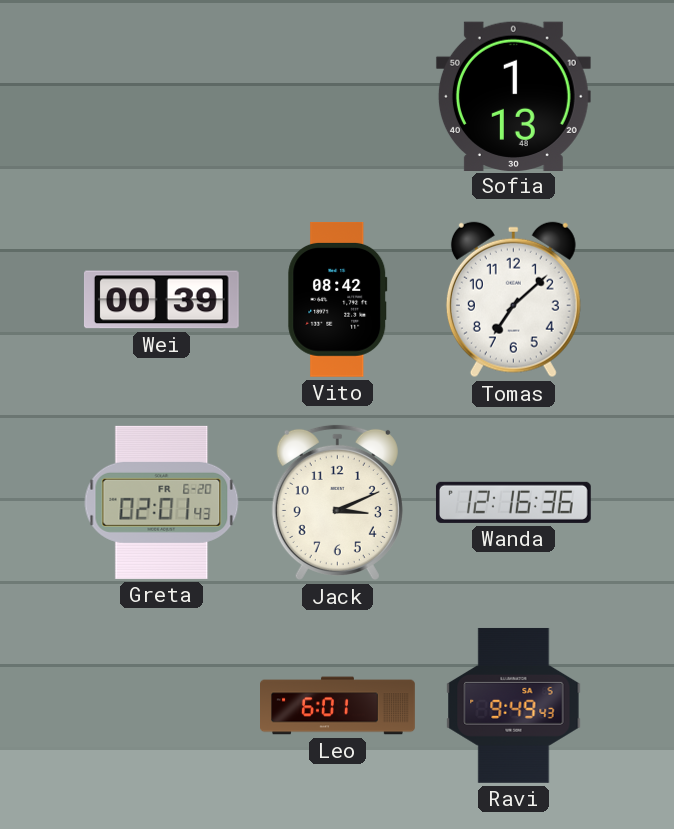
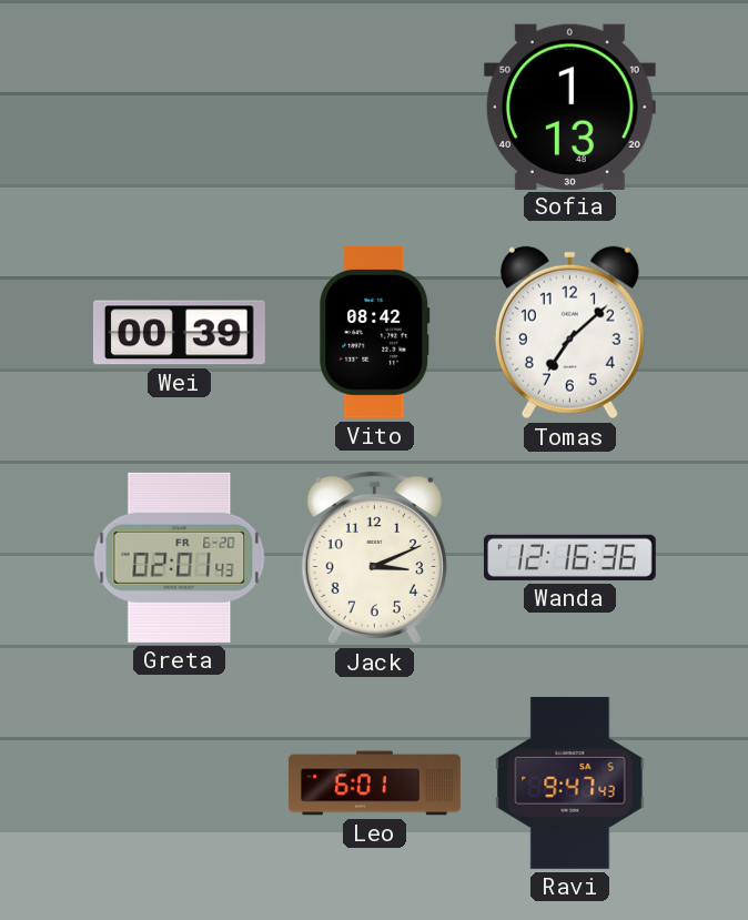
Ravi: 9:49 -> 9:47 (570, 782)
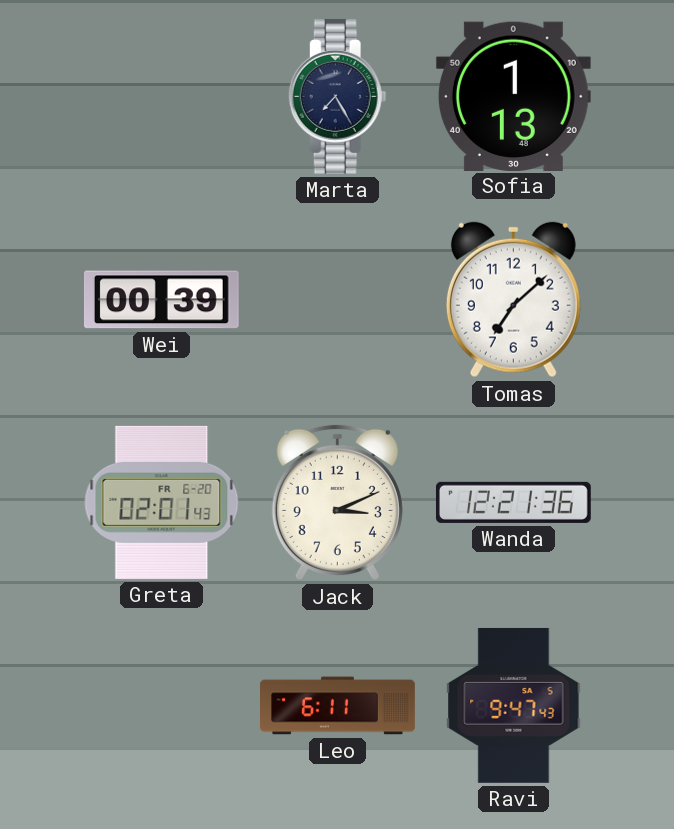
Marta: none -> 7:25 (337, 96)
Vito: 08:42 -> none (375, 332)
Wanda: 12:16 -> 12:21 (513, 502)
Leo: 6:01 -> 6:11 (338, 706)
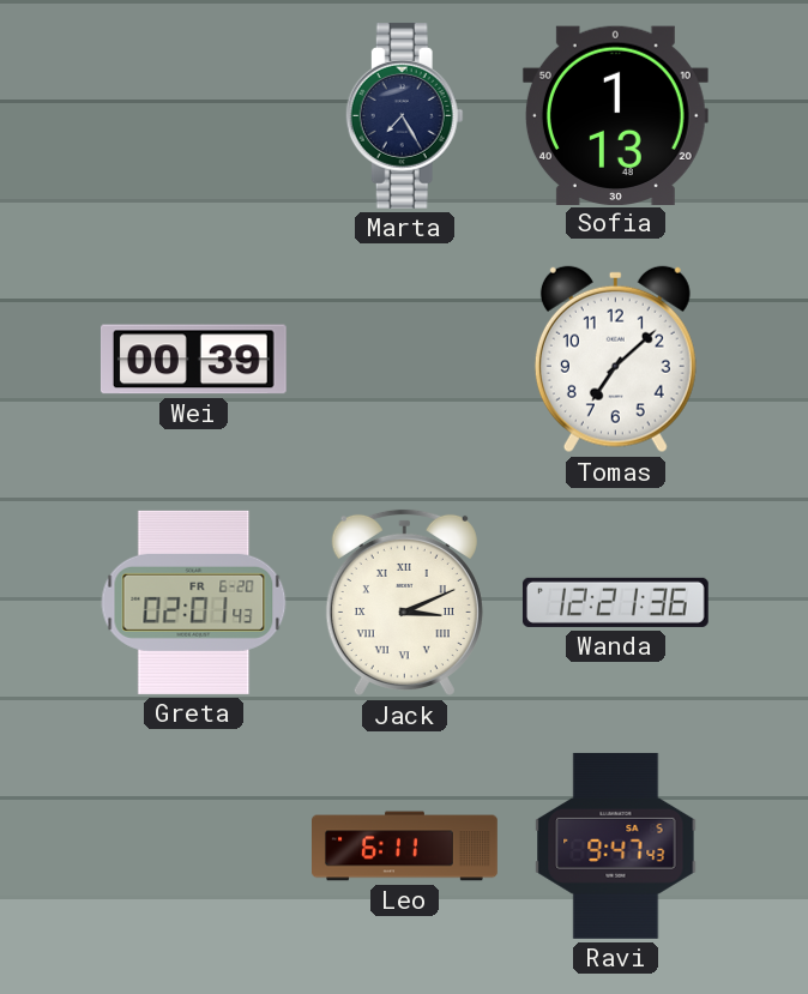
Jack numerals: Arabic -> Roman (404, 603)
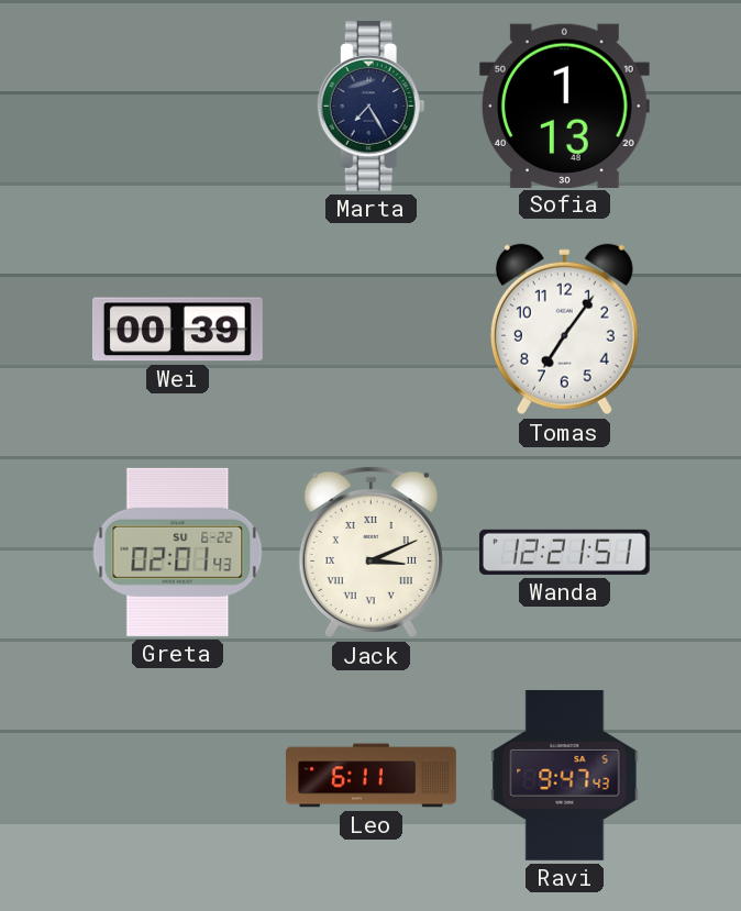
Tomas: 7:08 -> 7:06 (564, 330)
Greta date: FR 6-20 -> SU 6-22 (178, 552)
Wanda: 12:21:36 -> 12:21:51 (564, 552)
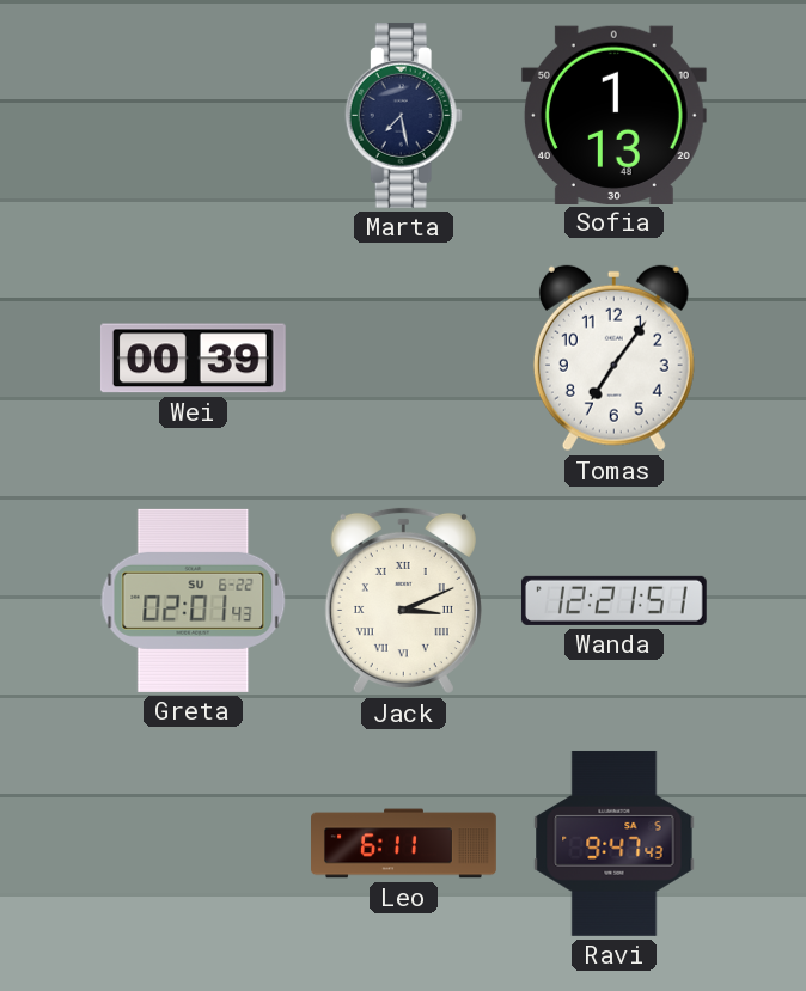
Marta: 7:25 -> 7:28 (403, 115)
